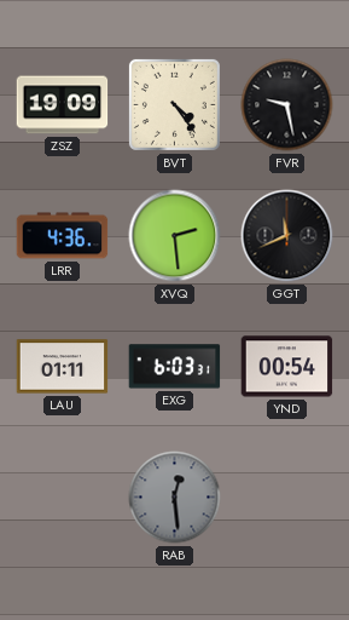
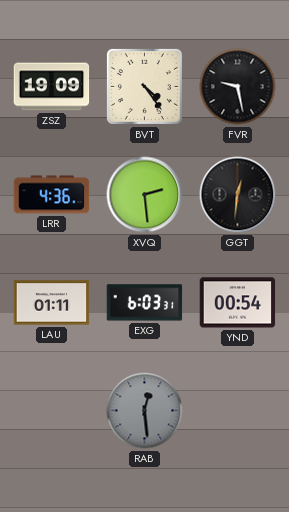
GGT: 11:41 -> 12:31 (238, 195)
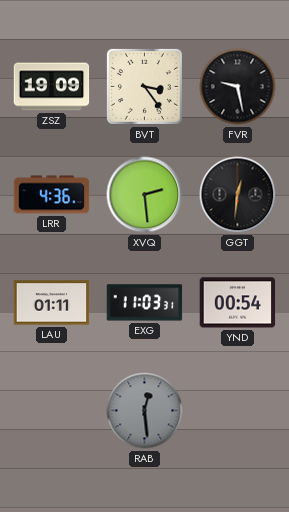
BVT: 4:24 -> 3:24 (144, 86)
EXG: 6:03 -> 11:03 (145, 303)
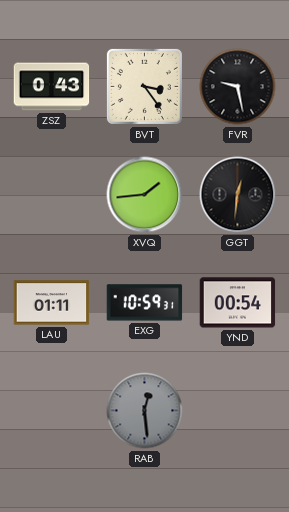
ZSZ: 19:09 -> 0:43 (52, 87)
LRR: 4:36 -> none (52, 195)
XVQ: 2:29 -> 1:44 (145, 195)
EXG: 11:03 -> 10:59 (145, 303)
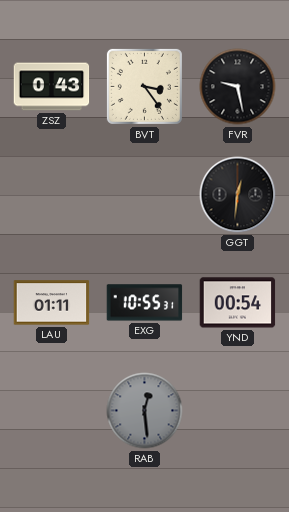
XVQ: 1:44 -> none (145, 195)
EXG: 10:59 -> 10:55 (145, 303)
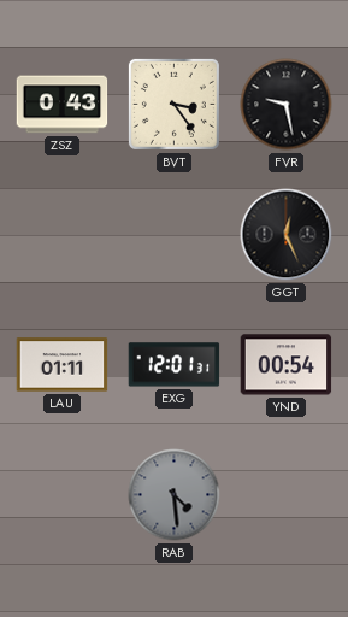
GGT: 12:31 -> 12:26 (287, 235)
EXG: 10:55 -> 12:01 (175, 365)
RAB: 12:29 -> 4:29 (175, 495)
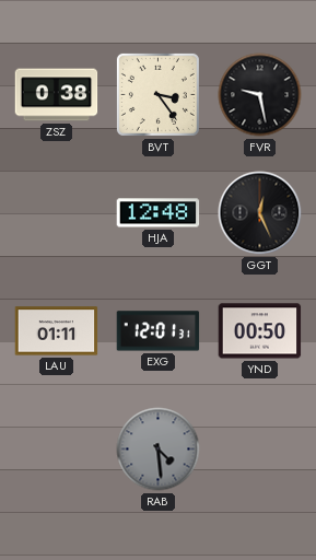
ZSZ: 0:43 -> 0:38 (57, 95)
HJA: none -> 12:48 (159, 213)
YND: 00:54 -> 00:50 (260, 331)
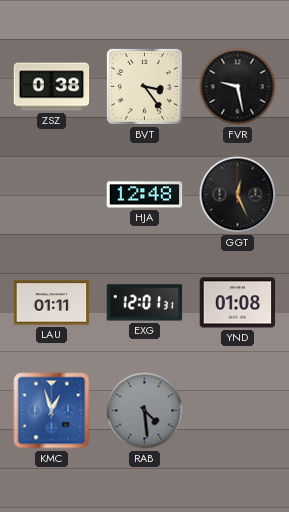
YND: 00:50 -> 01:08 (238, 303)
KMC: none -> 12:57 (52, 411)
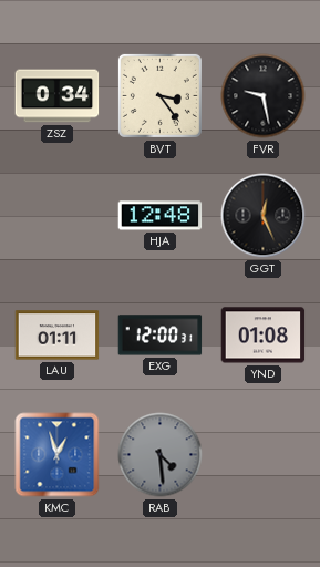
ZSZ: 0:38 -> 0:34 (58, 96)
EXG: 12:01 -> 12:00 (161, 336)
